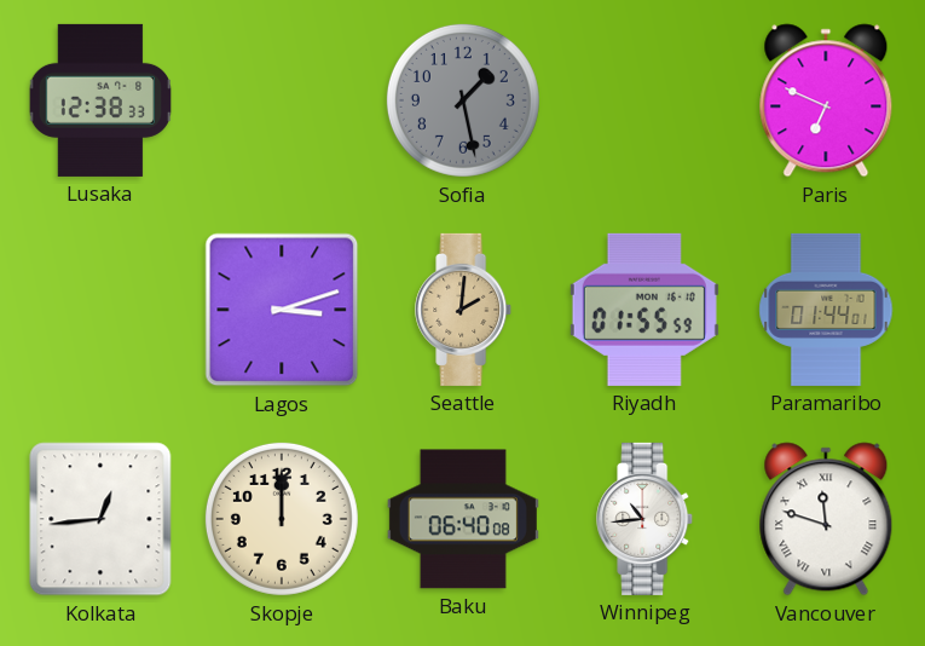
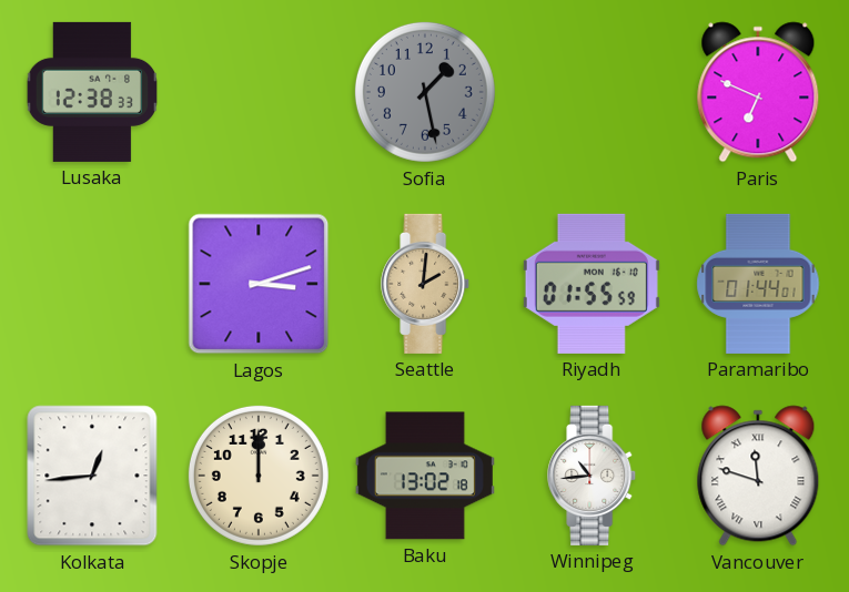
Baku: 06:40 -> 13:02 (425, 476)
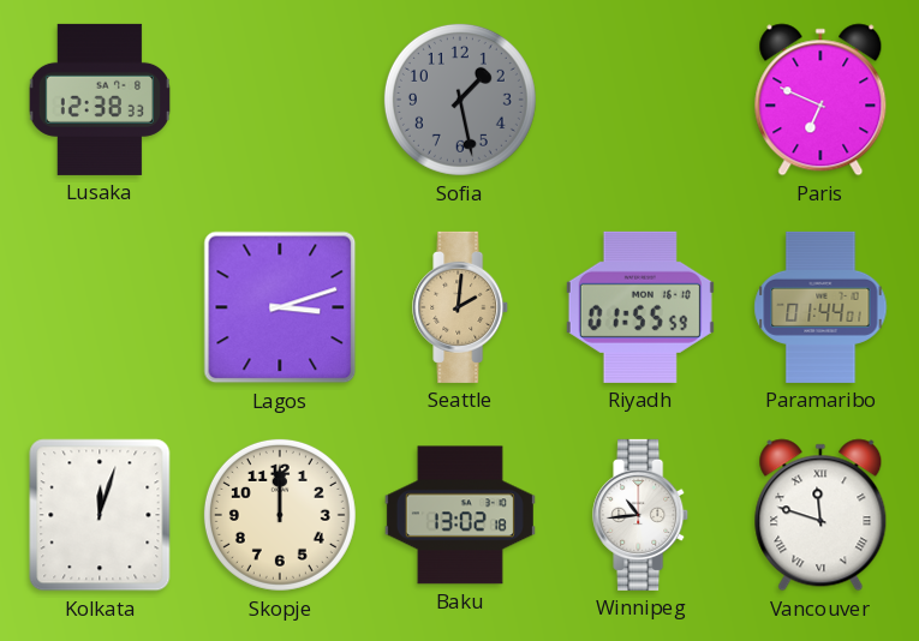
Kolkata: 12:44 -> 12:03 (100, 515)
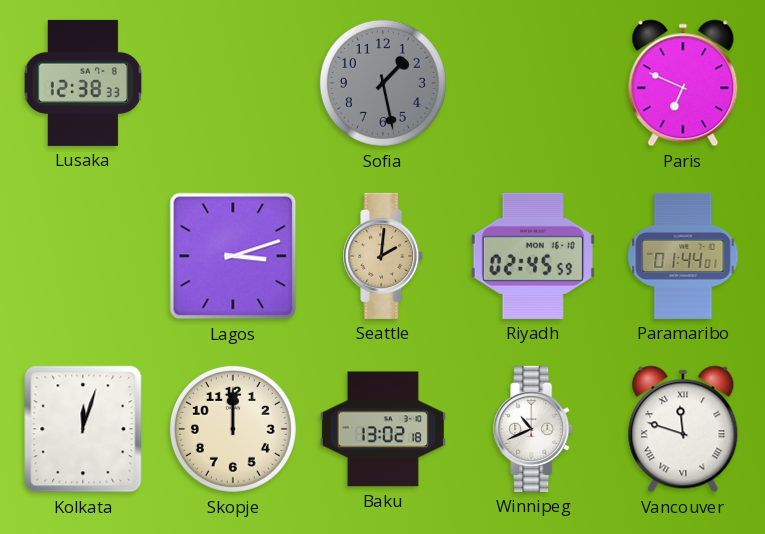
Riyadh: 01:55 -> 02:45 (533, 256)
Winnipeg: 10:44 -> 10:41 (534, 429)
